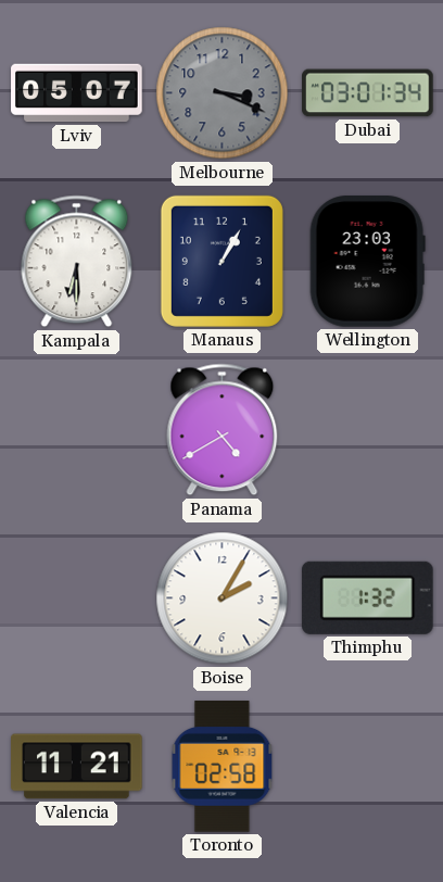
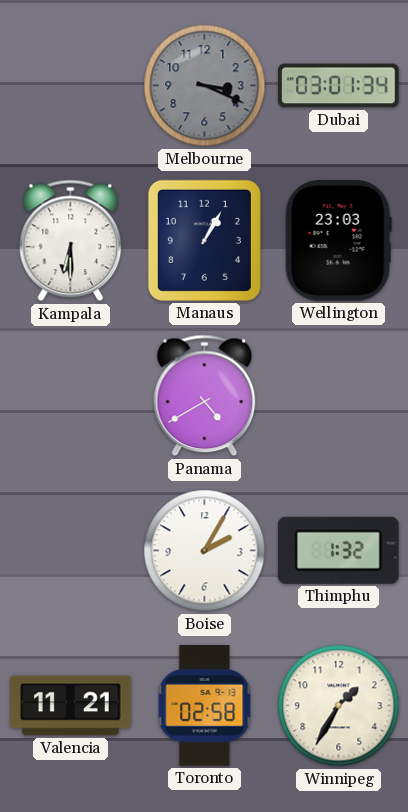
Lviv: 05:07 -> none (77, 93)
Winnipeg: none -> 1:35 (339, 706)
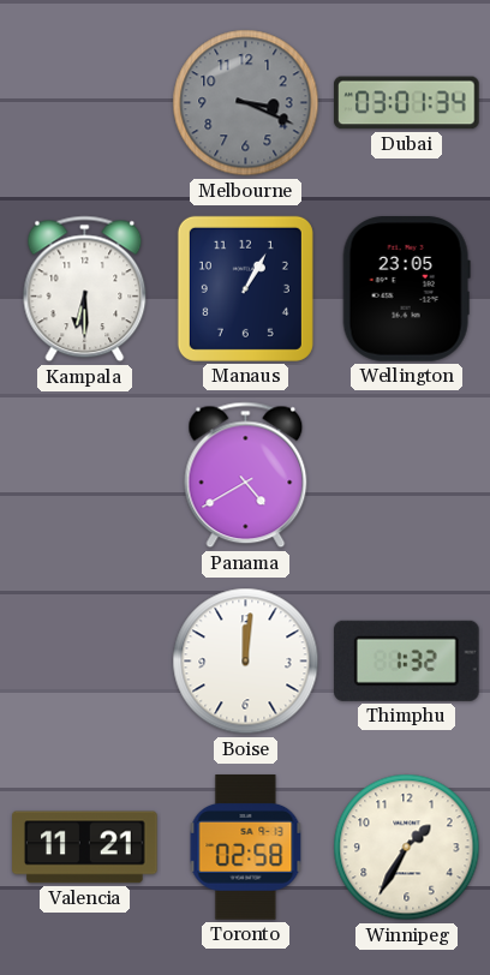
Wellington: 23:03 -> 23:05 (406, 289)
Boise: 2:05 -> 12:01 (246, 662)
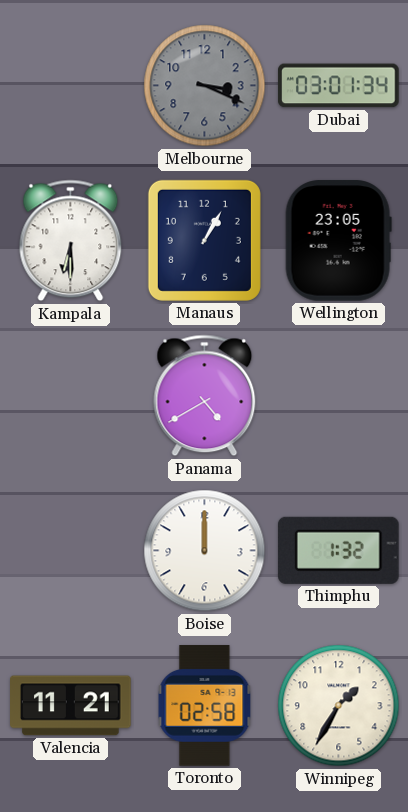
Boise: 12:01 -> 12:00 (205, 551)
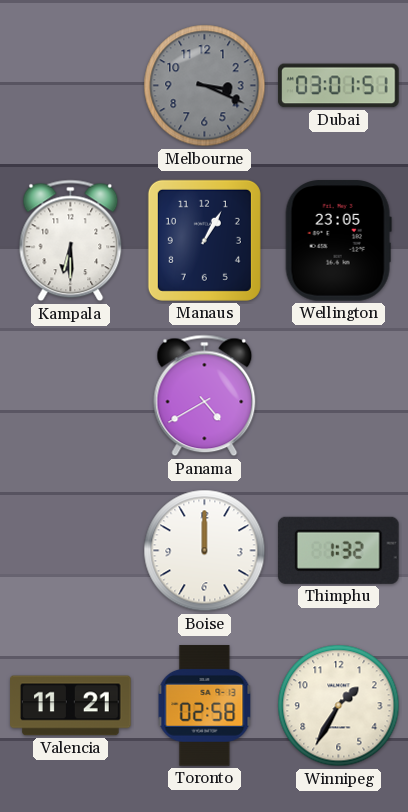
Dubai: 03:01:34 -> 03:01:51 (339, 86)
